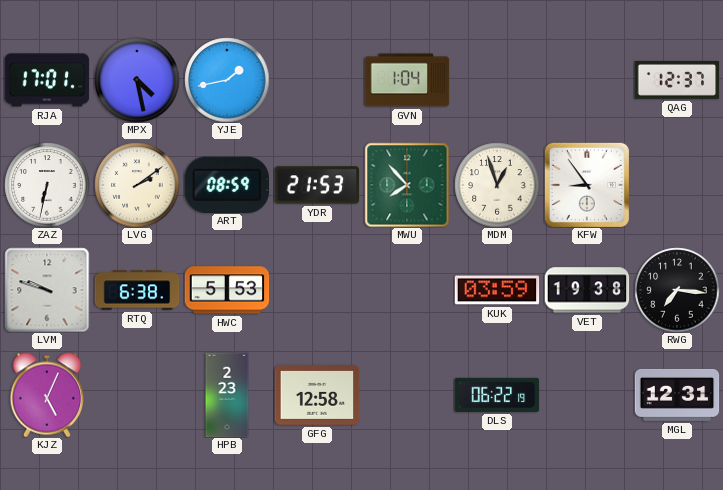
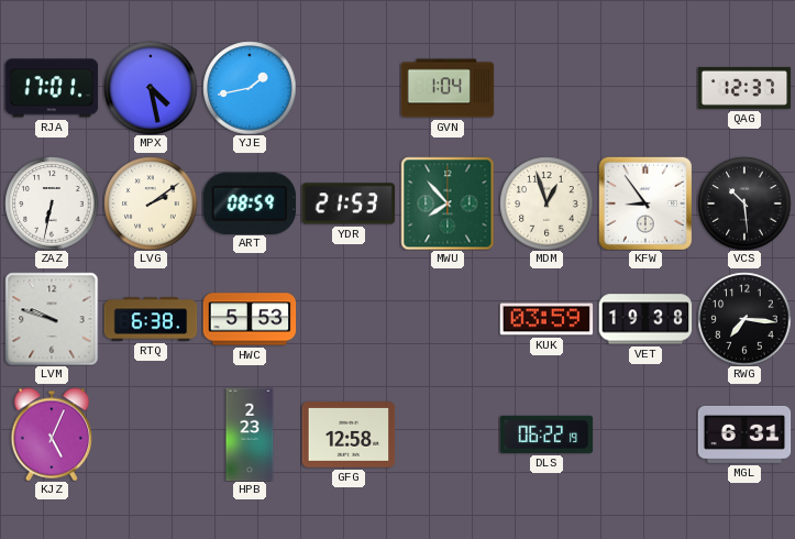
VCS: none -> 10:29 (744, 204)
MGL: 12:31 -> 6:31 (744, 435)
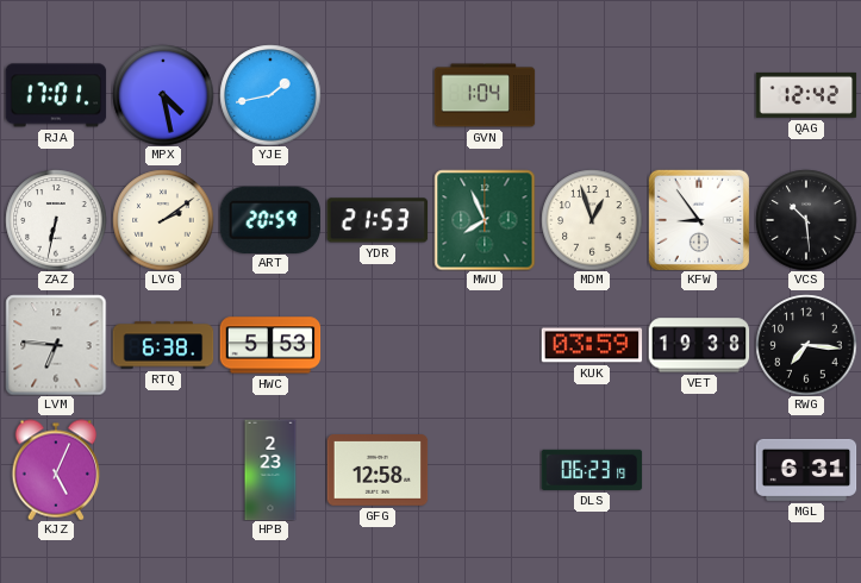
QAG: 12:37 -> 12:42 (806, 95)
ART: 08:59 -> 20:59 (269, 219)
MWU: 7:53 -> 7:56 (485, 220)
LVM: 9:48 -> 6:46 (56, 345)
DLS: 06:22 -> 06:23 (592, 470)
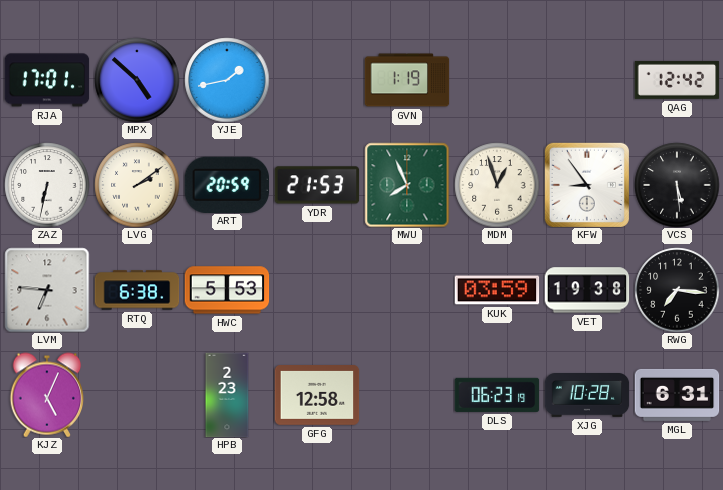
MPX: 4:28 -> 4:52 (137, 80)
GVN: 1:04 -> 1:19 (407, 80)
VCS: 10:29 -> 5:29 (677, 185)
XJG: none -> 10:28 (587, 396)
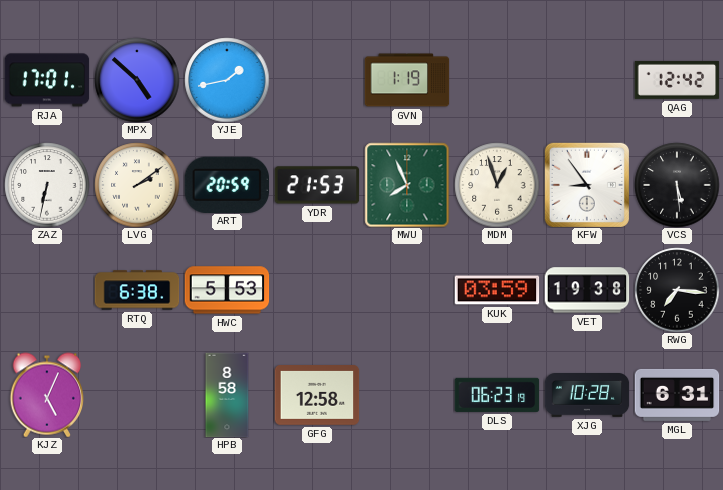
LVM: 6:46 -> none (47, 290)
HPB: 2:23 -> 8:58 (227, 395)
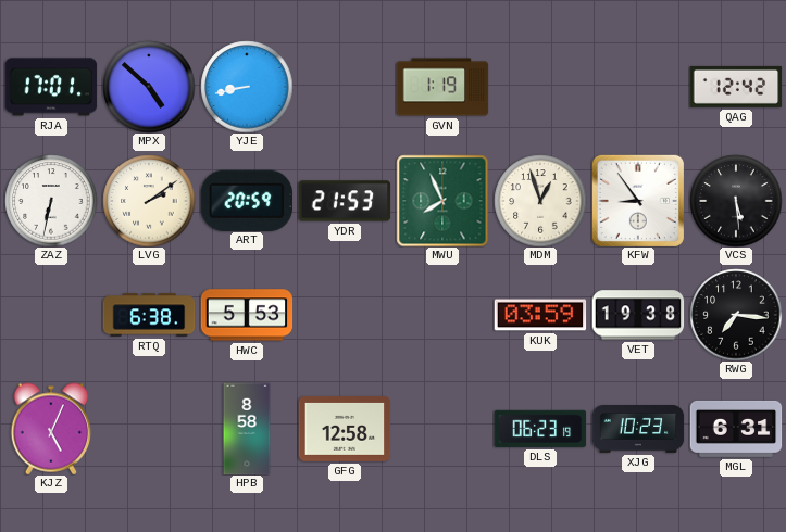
YJE: 1:43 -> 8:43 (247, 87)
XJG: 10:28 -> 10:23 (638, 430)
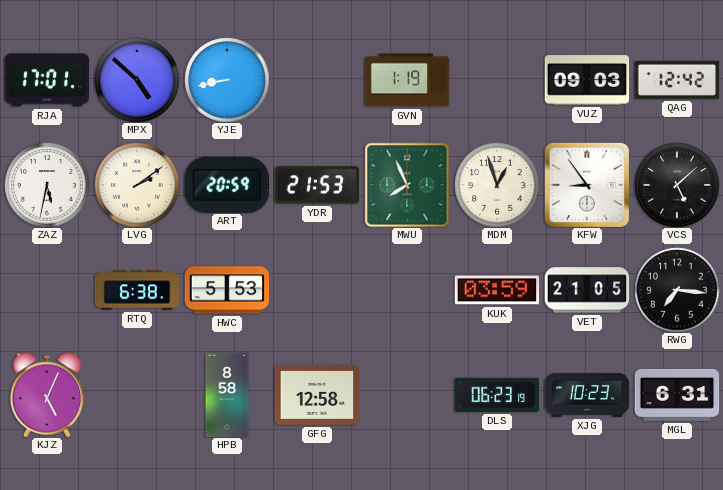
VUZ: none -> 09:03 (587, 80)
ZAZ: 6:32 -> 5:32 (47, 185)
VCS: 5:29 -> 5:08 (677, 185)
VET: 19:38 -> 21:05 (587, 290)
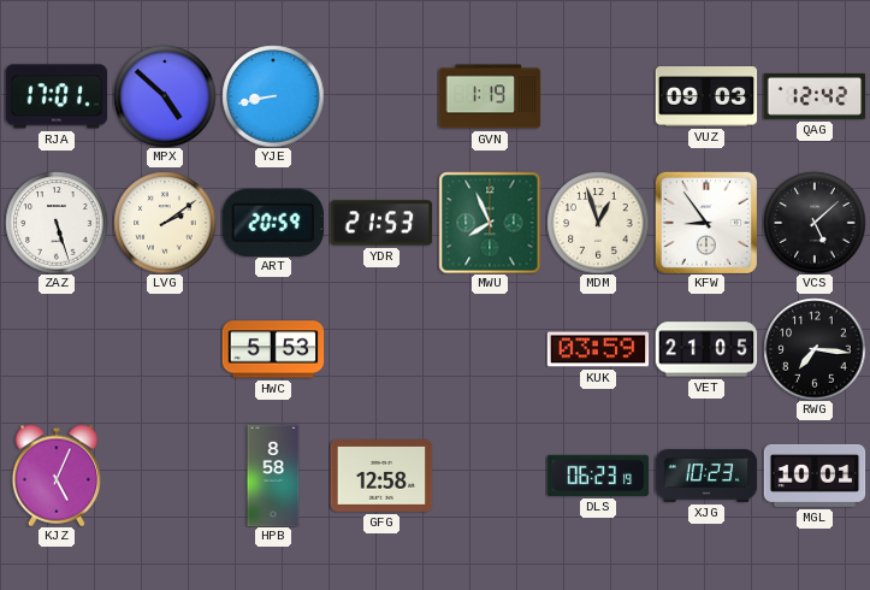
ZAZ: 5:32 -> 5:27 (57, 223)
RTQ: 6:38 -> none (137, 290)
MGL: 6:31 -> 10:01 (815, 476)
